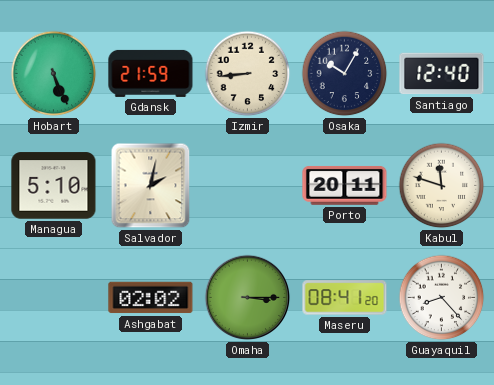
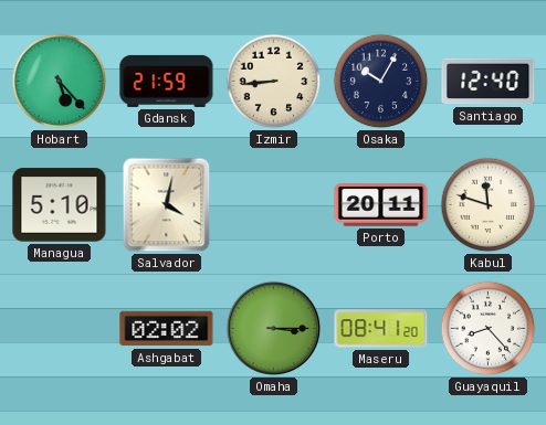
Hobart: 5:26 -> 5:23 (60, 82)
Salvador: 2:02 -> 4:02 (167, 205)
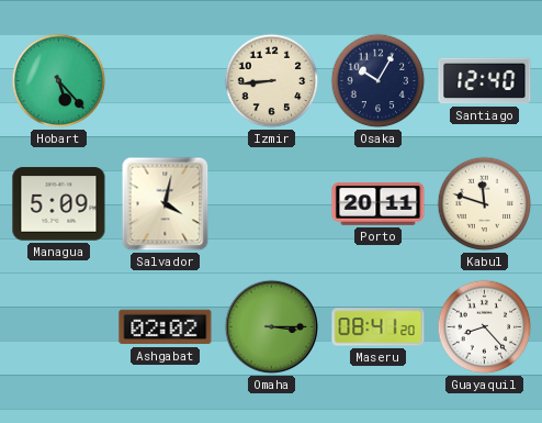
Gdansk: 21:59 -> none (167, 81)
Managua: 5:10 -> 5:09 (59, 204)
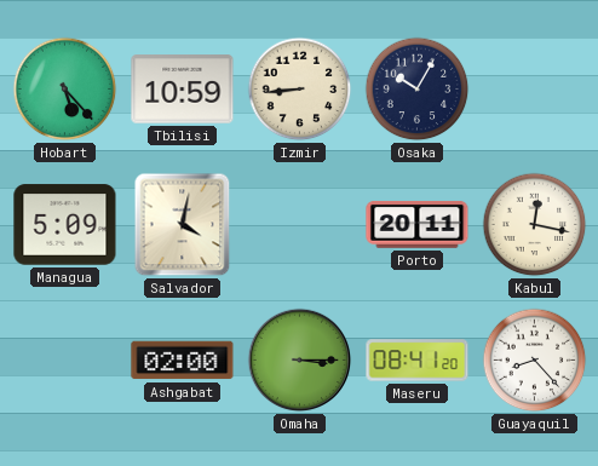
Tbilisi: none -> 10:59 (183, 90)
Santiago: 12:40 -> none (485, 81)
Kabul: 11:48 -> 12:17 (535, 225)
Ashgabat: 02:02 -> 02:00 (183, 361)
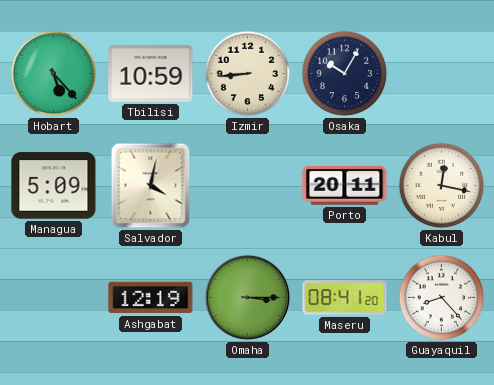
Ashgabat: 02:00 -> 12:19 (151, 298)
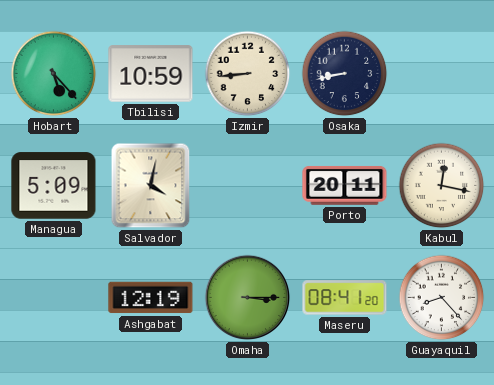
Osaka: 10:05 -> 8:43 (345, 74)
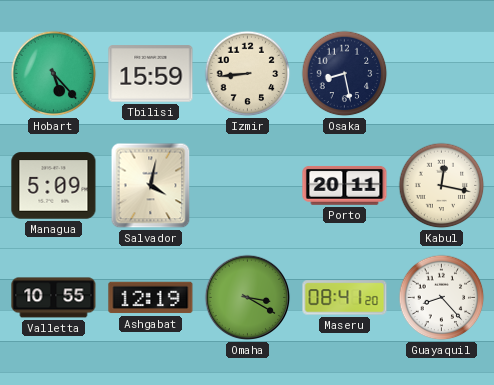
Tbilisi: 10:59 -> 15:59 (151, 74)
Osaka: 8:43 -> 8:28 (345, 74)
Valletta: none -> 10:55 (54, 298)
Omaha: 3:15 -> 3:20 (248, 298)
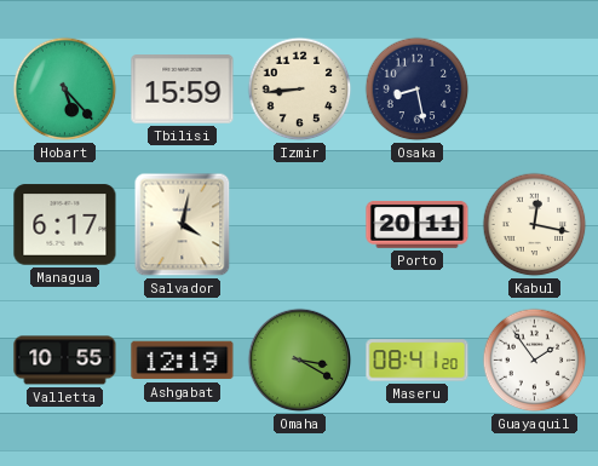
Managua: 5:09 -> 6:17 (65, 225)
Guayaquil: 8:23 -> 1:54 (535, 361)
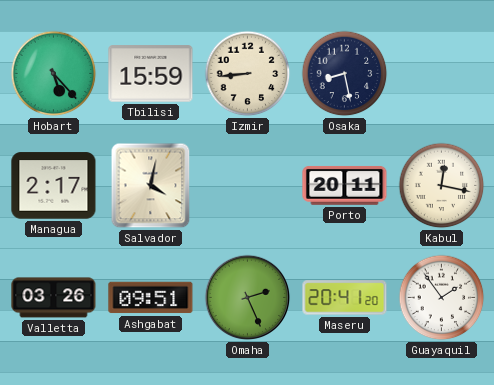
Managua: 6:17 -> 2:17 (54, 186)
Valletta: 10:55 -> 03:26 (54, 298)
Ashgabat: 12:19 -> 09:51 (151, 298)
Omaha: 3:20 -> 2:26 (248, 298)
Maseru: 08:41 -> 20:41 (345, 298)
